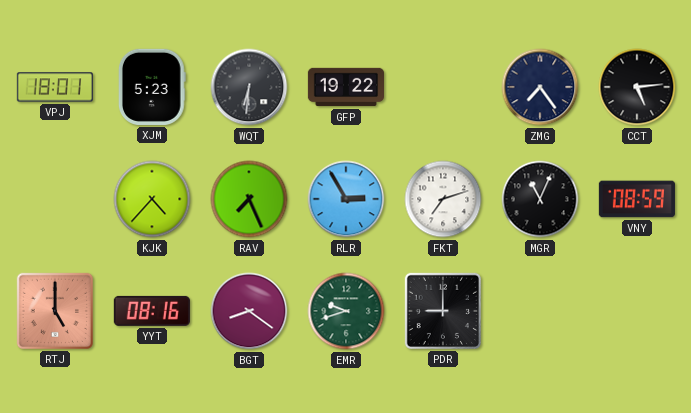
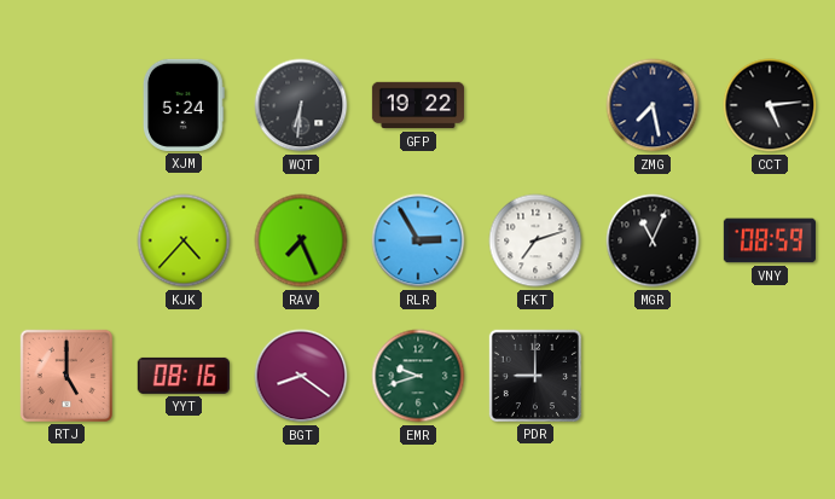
VPJ: 18:01 -> none (55, 87)
XJM: 5:23 -> 5:24 (184, 105)
ZMG: 7:24 -> 7:28 (653, 105)
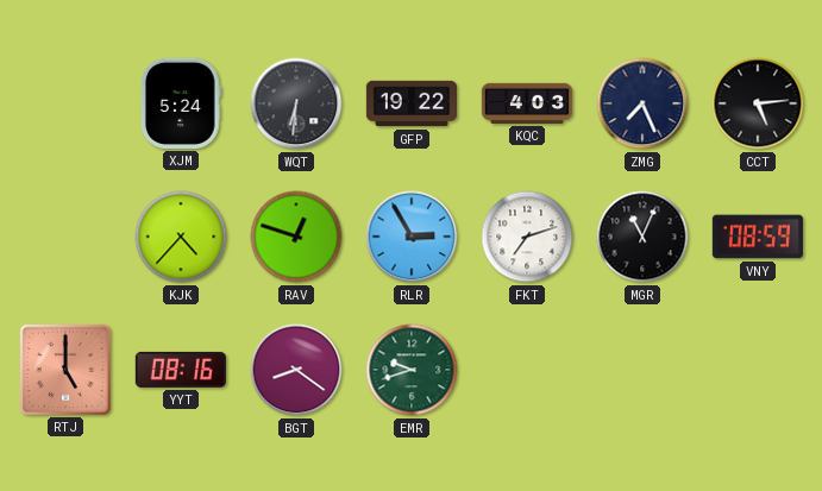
KQC: none -> 4:03 (526, 103)
ZMG: 7:28 -> 7:26 (642, 103)
RAV: 7:26 -> 12:48 (296, 237)
PDR: 9:00 -> none (535, 376)
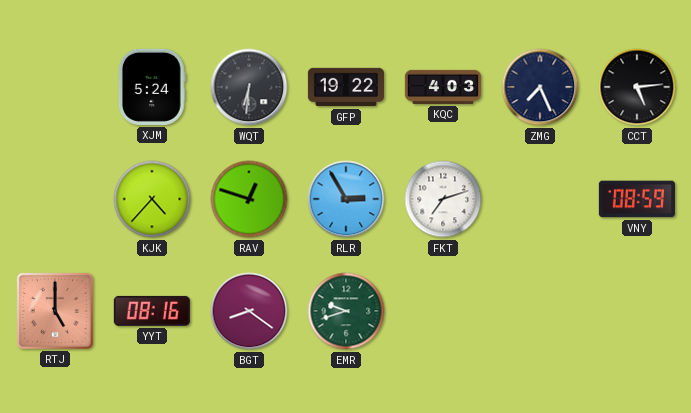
MGR: 11:04 -> none (642, 237)
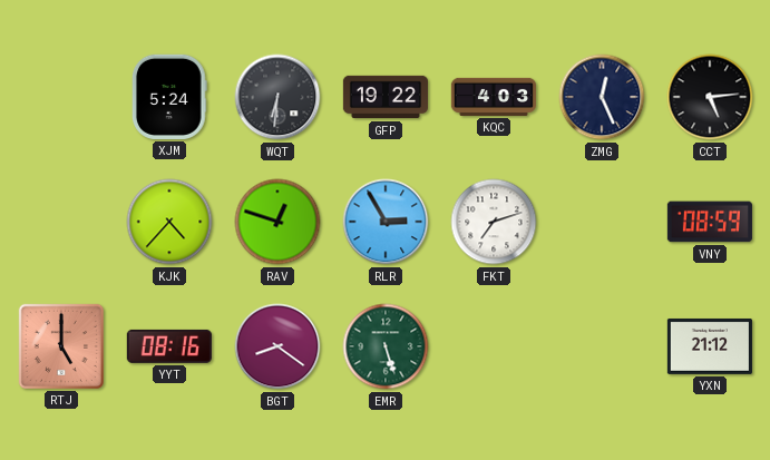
ZMG: 7:26 -> 12:26 (602, 97)
EMR: 9:42 -> 5:27 (386, 346)
YXN: none -> 21:12 (710, 346)
